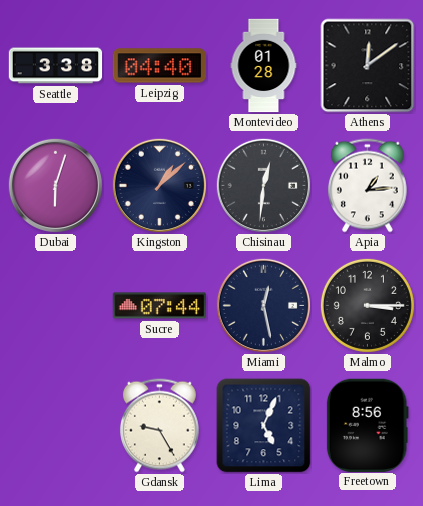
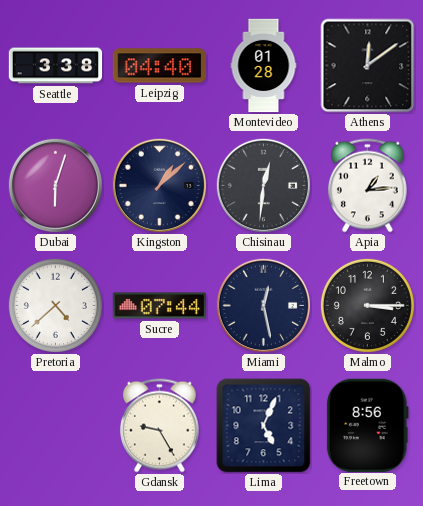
Pretoria: none -> 4:38 (55, 305)
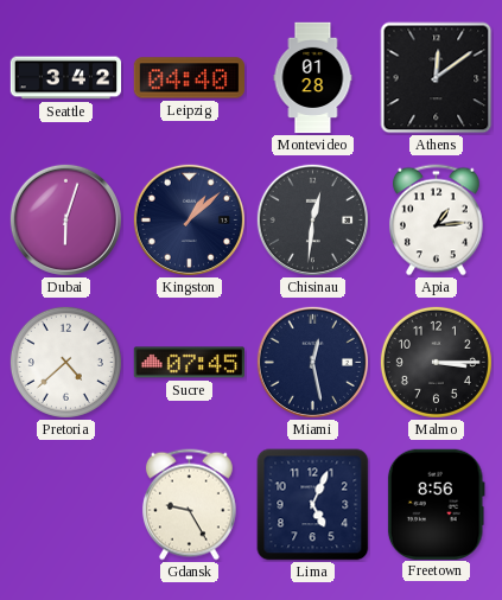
Seattle: 3:38 -> 3:42 (66, 78)
Sucre: 07:44 -> 07:45 (190, 363)
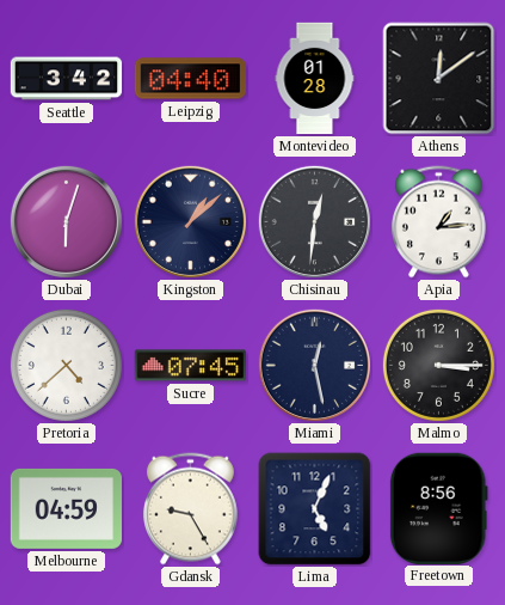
Melbourne: none -> 04:59 (66, 508)
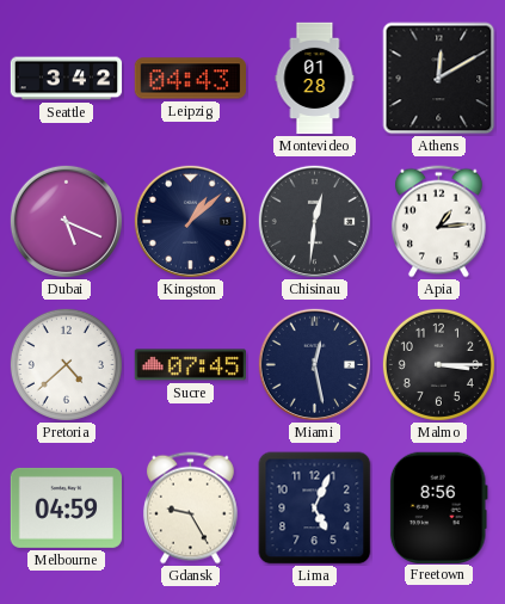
Leipzig: 04:40 -> 04:43 (191, 79)
Athens: 12:09 -> 12:10 (439, 79)
Dubai: 6:03 -> 5:19 (66, 221)
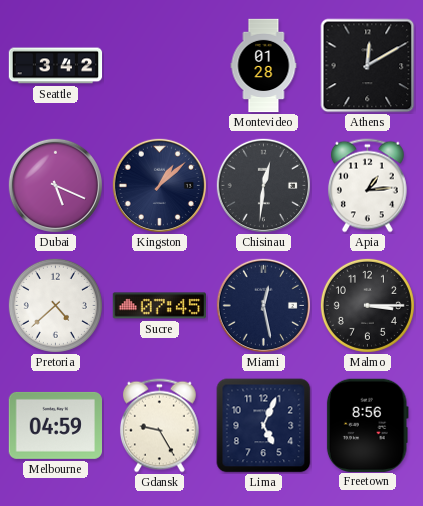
Leipzig: 04:43 -> none (191, 79)
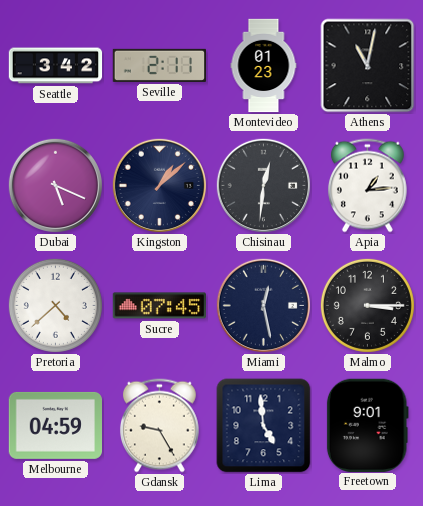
Seville: none -> 2:11 (159, 65)
Montevideo: 01:28 -> 01:23 (264, 66)
Athens: 12:10 -> 11:02 (368, 66)
Lima: 5:04 -> 4:59 (264, 426)
Freetown: 8:56 -> 9:01 (367, 425)
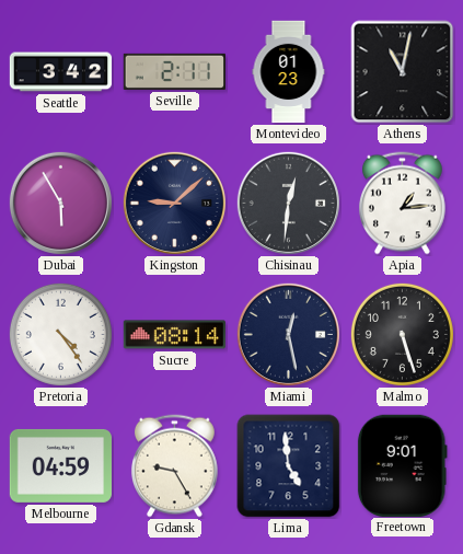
Dubai: 5:19 -> 5:55 (60, 203)
Kingston: 1:08 -> 9:08 (174, 203)
Pretoria: 4:38 -> 4:24 (60, 334)
Sucre: 07:45 -> 08:14 (175, 335)
Malmo: 3:15 -> 5:27 (402, 334)
